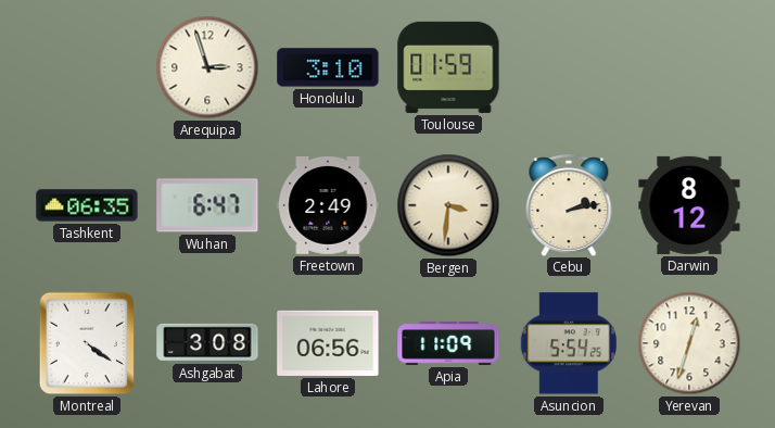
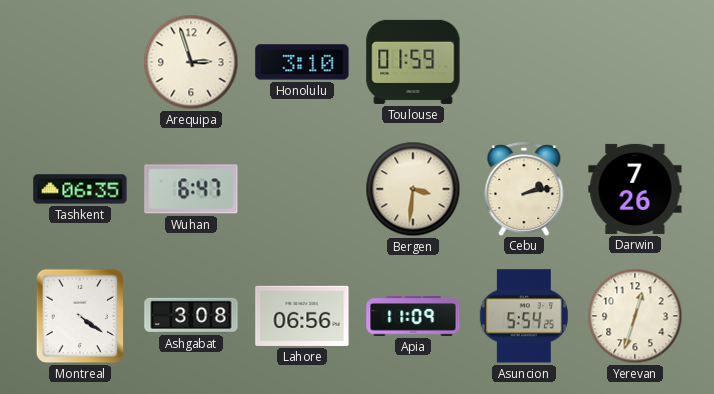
Freetown: 2:49 -> none (328, 206)
Darwin: 8:12 -> 7:26 (635, 189)
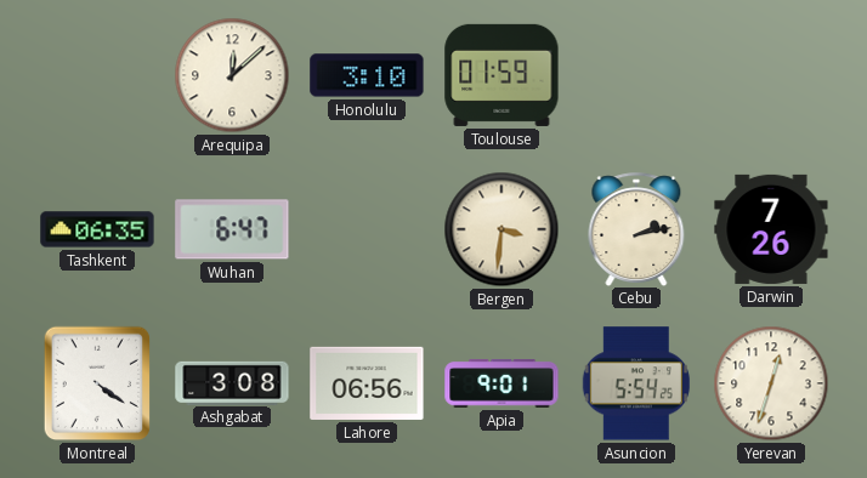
Arequipa: 2:57 -> 12:08 (232, 75)
Apia: 11:09 -> 9:01 (501, 383)
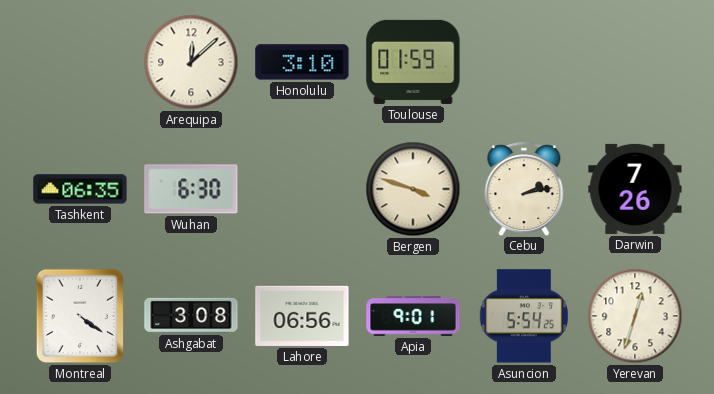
Wuhan: 6:47 -> 6:30 (191, 189)
Bergen: 3:31 -> 3:48 (413, 189)
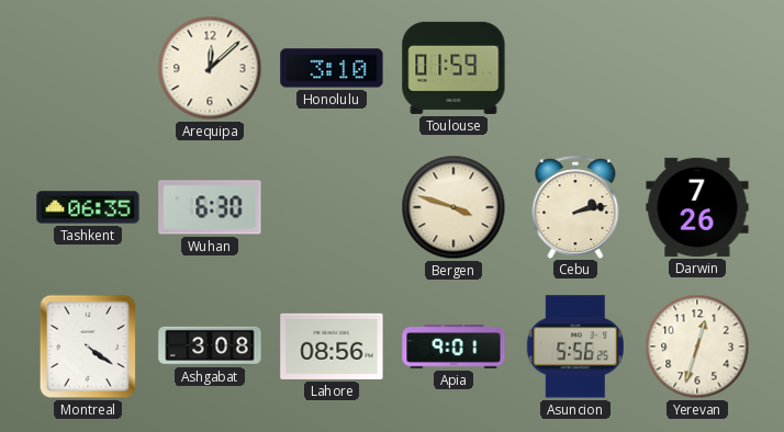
Lahore: 06:56 -> 08:56 (332, 346)
Asuncion: 5:54 -> 5:56 (575, 346)
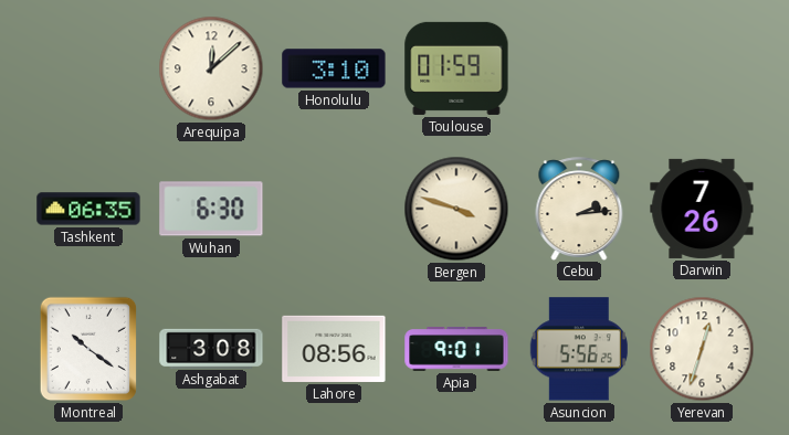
Cebu: 2:13 -> 2:14 (579, 209)
Montreal: 4:21 -> 10:21 (88, 349)
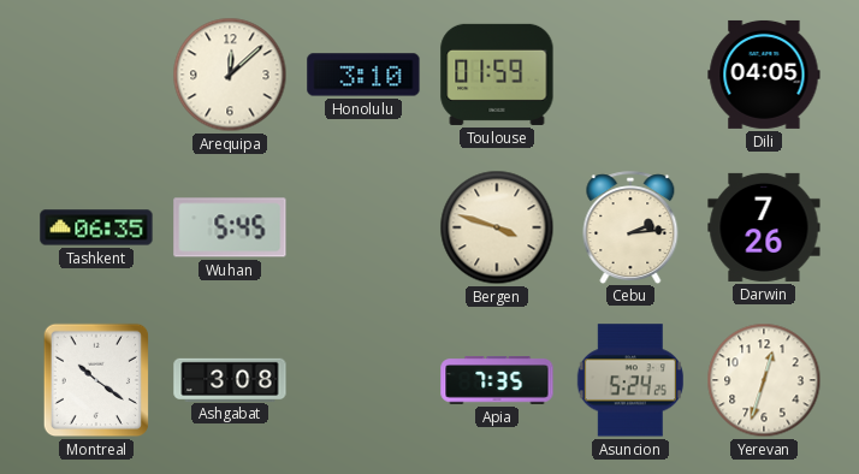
Dili: none -> 04:05 (764, 75)
Wuhan: 6:30 -> 5:45 (230, 227)
Lahore: 08:56 -> none (334, 349)
Apia: 9:01 -> 7:35 (497, 380)
Asuncion: 5:56 -> 5:24 (630, 380)
